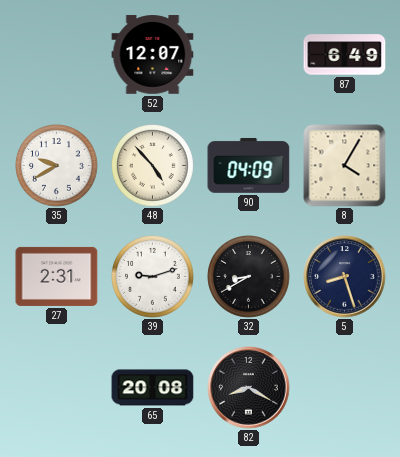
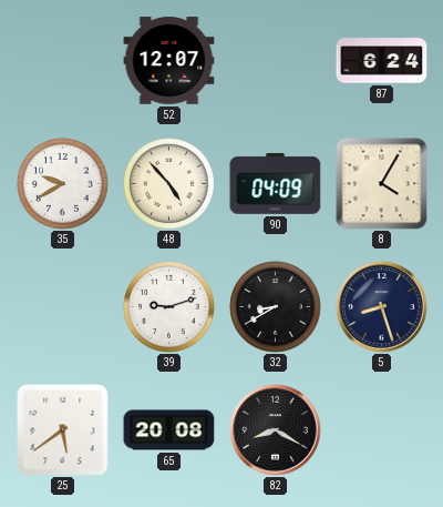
87: 6:49 -> 6:24 (382, 61)
27: 2:31 -> none (57, 276)
25: none -> 5:39 (63, 430)
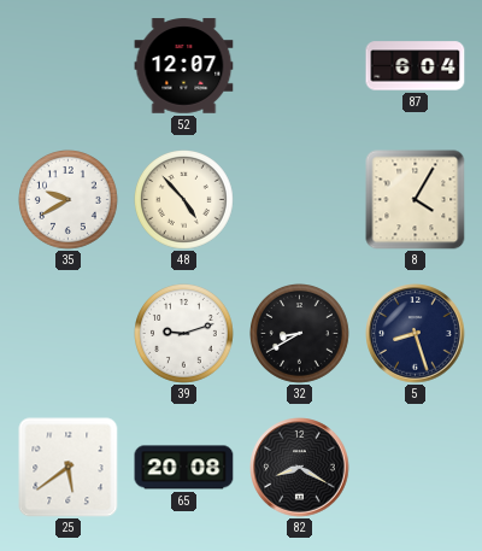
87: 6:24 -> 6:04 (416, 66)
90: 04:09 -> none (276, 183)
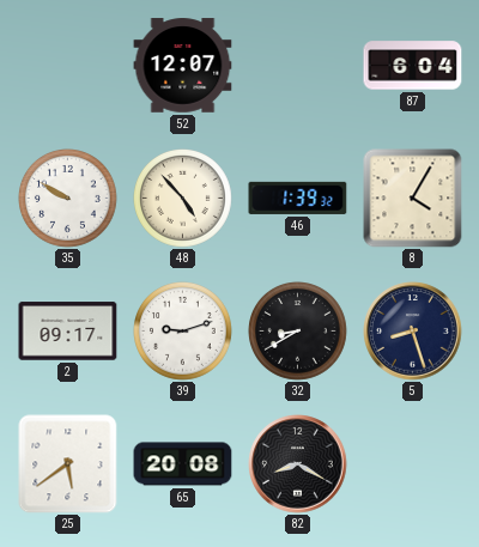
35: 9:40 -> 9:50 (68, 199)
46: none -> 1:39 (298, 197)
2: none -> 09:17 (68, 332)
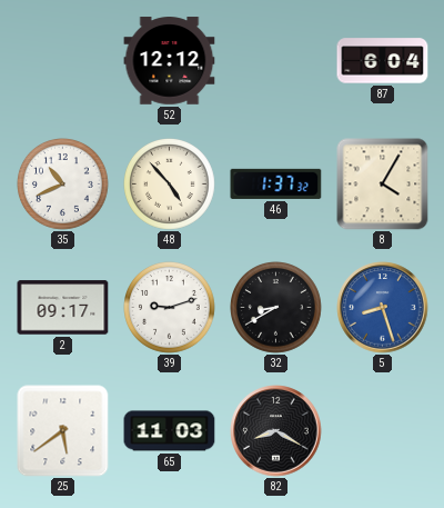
52: 12:07 -> 12:12 (170, 61)
35: 9:50 -> 10:41 (63, 185)
46: 1:39 -> 1:37 (276, 183)
5 dial: navy -> blue (383, 308)
65: 20:08 -> 11:03 (170, 431)
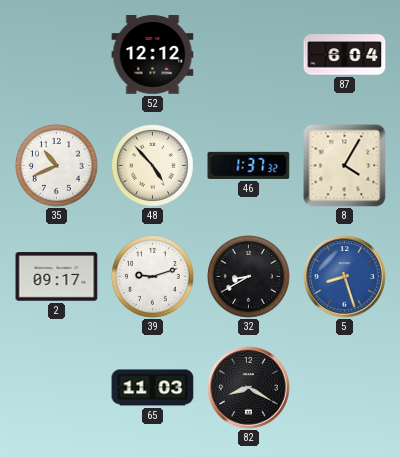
25: 5:39 -> none (63, 431)
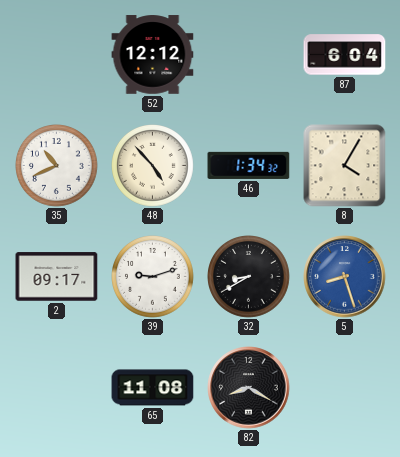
46: 1:37 -> 1:34 (249, 165)
65: 11:03 -> 11:08 (153, 388)
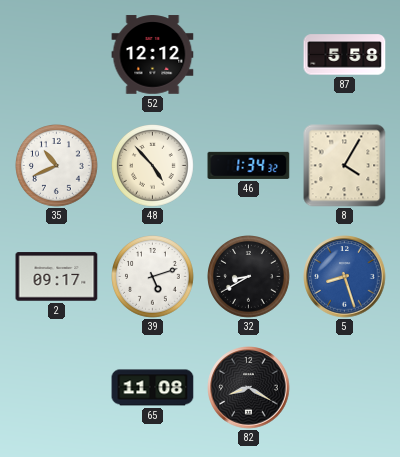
87: 6:04 -> 5:58 (345, 55)
39: 9:12 -> 5:12 (153, 277)
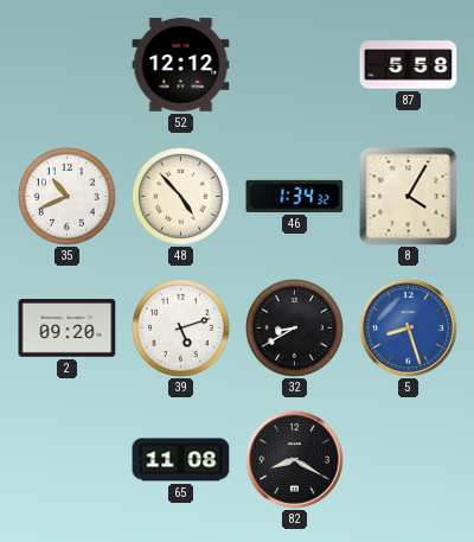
2: 09:17 -> 09:20 (68, 329)
